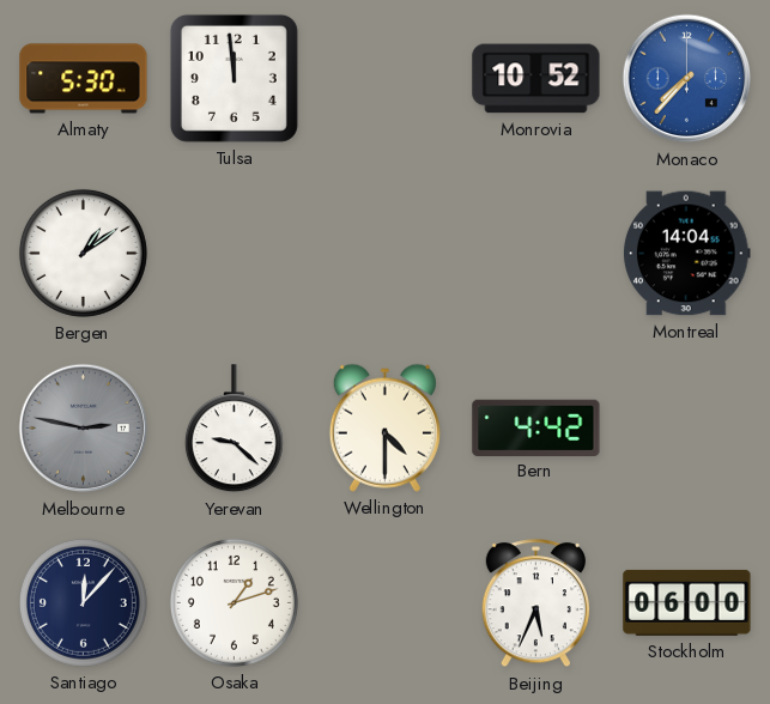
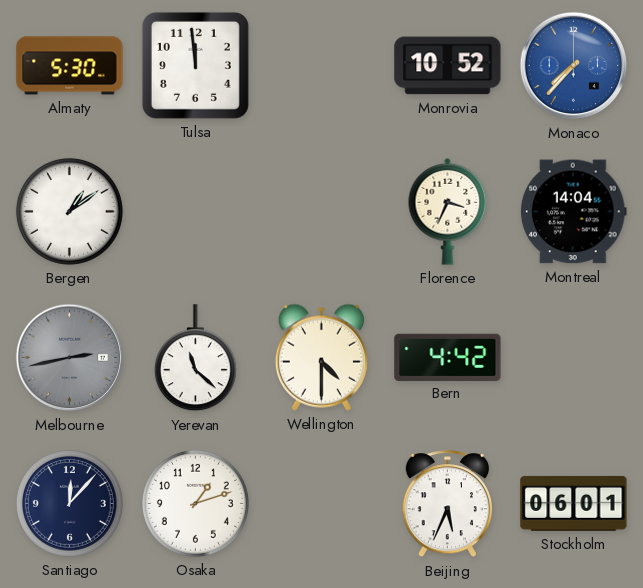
Florence: none -> 3:34 (448, 212)
Melbourne: 2:47 -> 2:43 (70, 358)
Yerevan: 9:22 -> 11:22 (195, 358)
Stockholm: 06:00 -> 06:01 (574, 503)
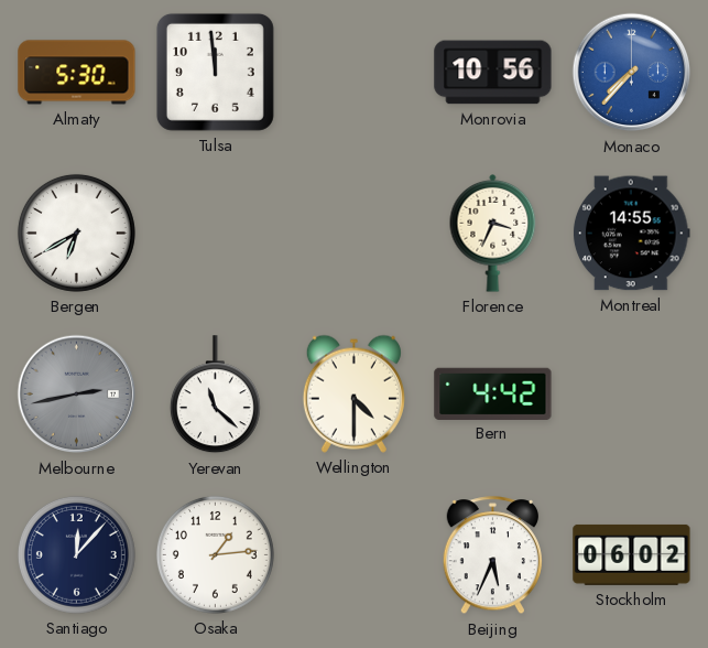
Monrovia: 10:52 -> 10:56 (493, 73)
Bergen: 1:09 -> 6:40 (76, 233)
Montreal: 14:04 -> 14:55 (632, 234)
Osaka: 1:12 -> 1:14 (215, 554)
Stockholm: 06:01 -> 06:02 (632, 554)
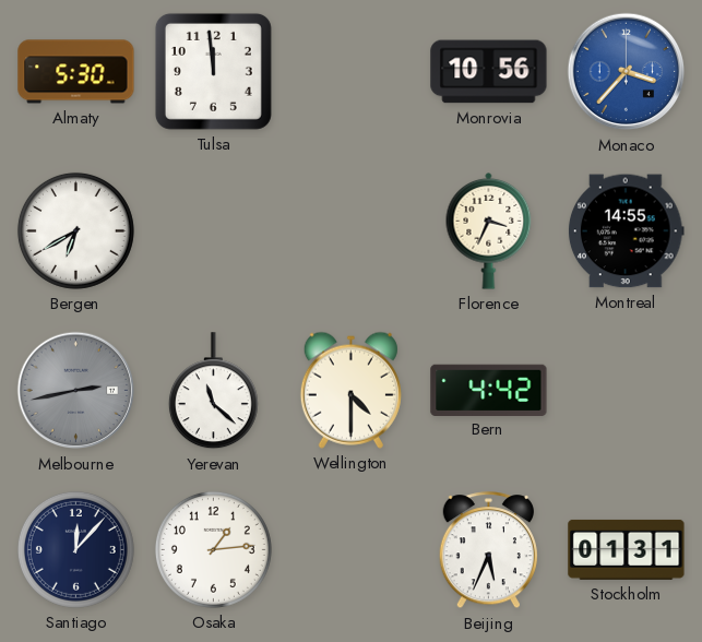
Monaco: 7:37 -> 3:37 (627, 72)
Stockholm: 06:02 -> 01:31 (627, 549)
